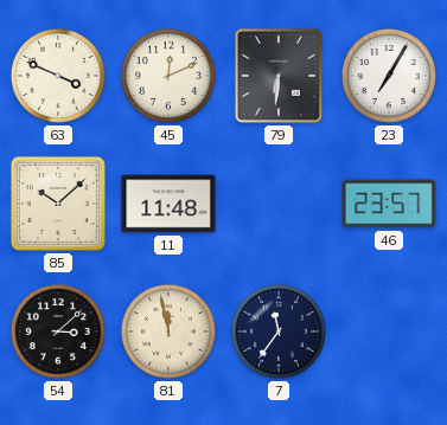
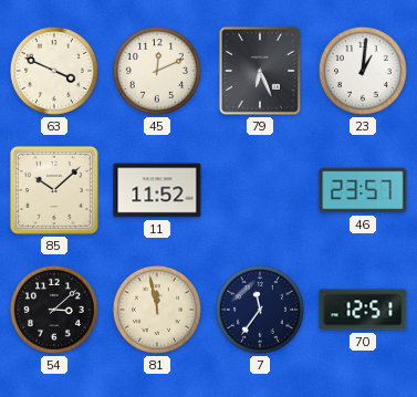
79: 6:31 -> 6:26 (260, 71)
23: 7:05 -> 1:01 (363, 71)
11: 11:48 -> 11:52 (157, 190)
70: none -> 12:51 (363, 310)
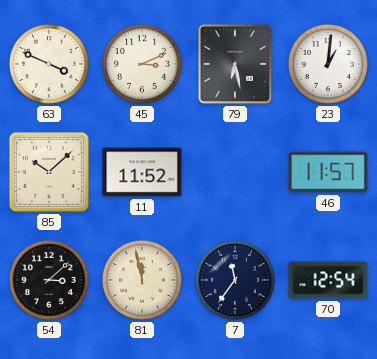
45: 12:11 -> 3:11 (142, 64)
79: 6:26 -> 6:28 (235, 64)
46: 23:57 -> 11:57 (328, 172)
70: 12:51 -> 12:54 (328, 280)
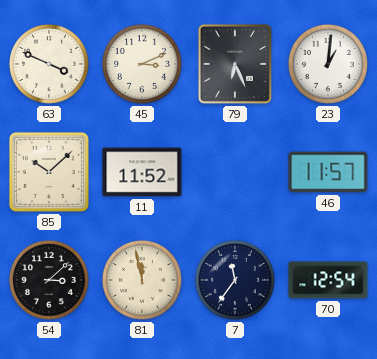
79: 6:28 -> 6:26 (235, 64)
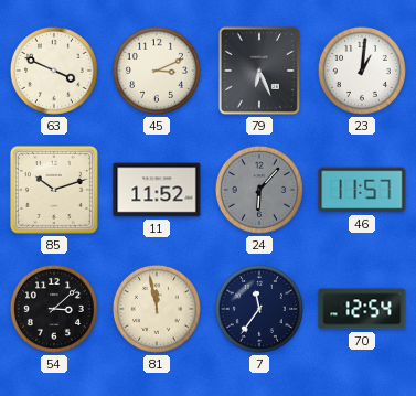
85: 10:08 -> 10:12 (54, 190)
24: none -> 6:07 (259, 190)
